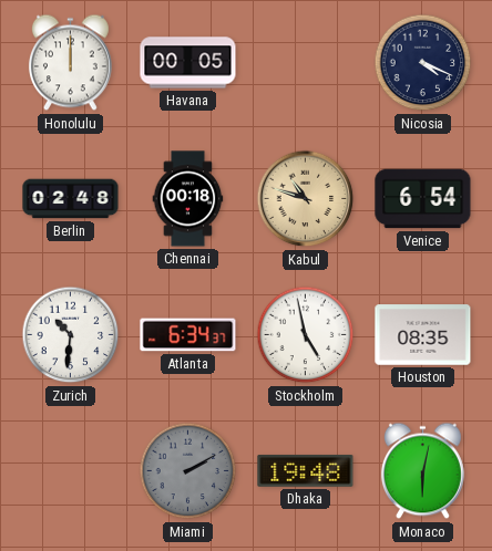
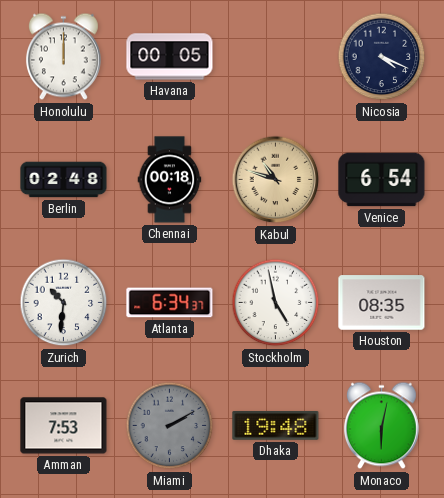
Amman: none -> 7:53 (64, 426)
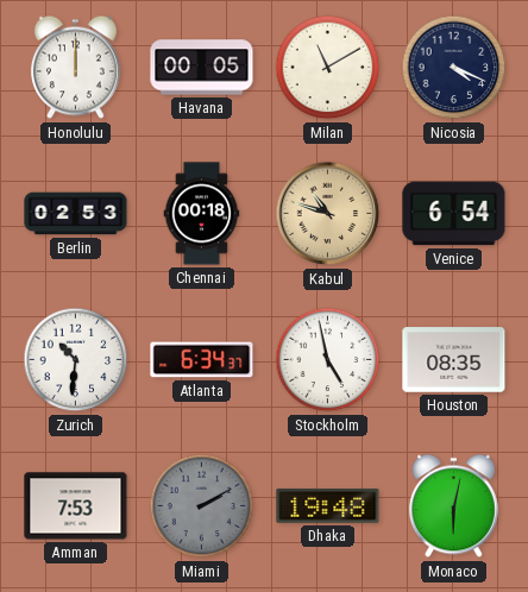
Milan: none -> 11:10 (328, 68)
Berlin: 02:48 -> 02:53 (76, 214)
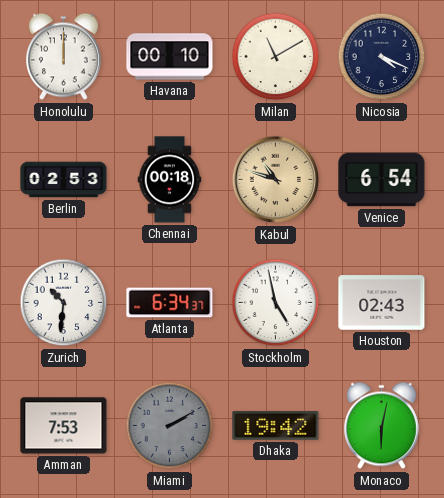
Havana: 00:05 -> 00:10 (170, 57)
Houston: 08:35 -> 02:43 (382, 303)
Dhaka: 19:48 -> 19:42 (276, 425)
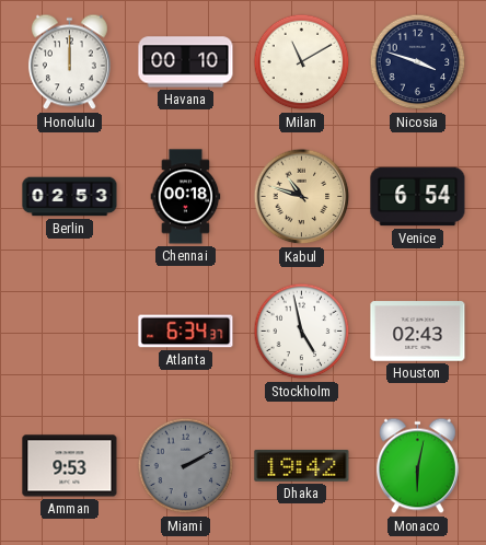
Nicosia: 4:19 -> 3:48 (418, 62)
Zurich: 10:31 -> none (64, 303)
Amman: 7:53 -> 9:53 (70, 466)
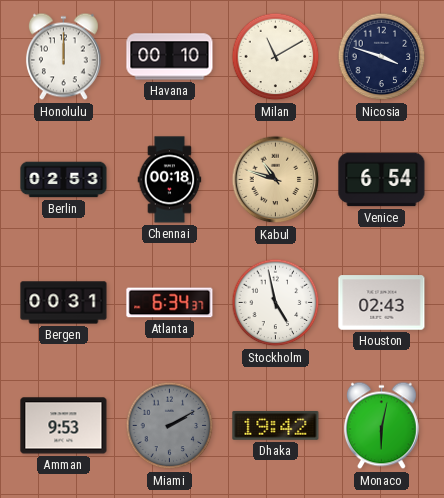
Bergen: none -> 00:31 (64, 303)
